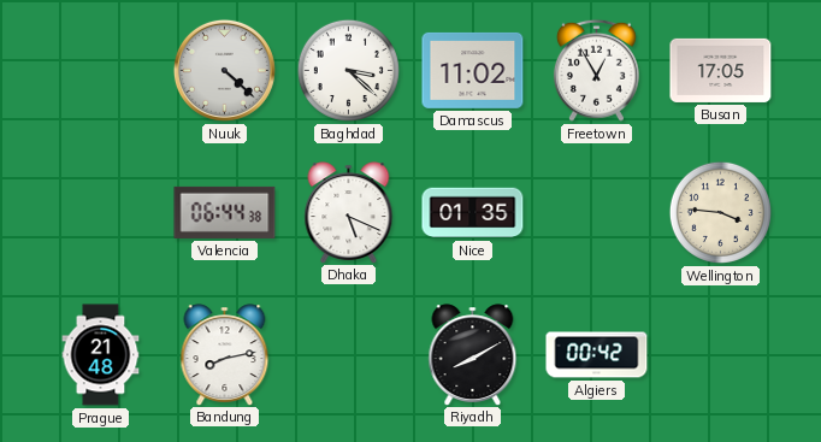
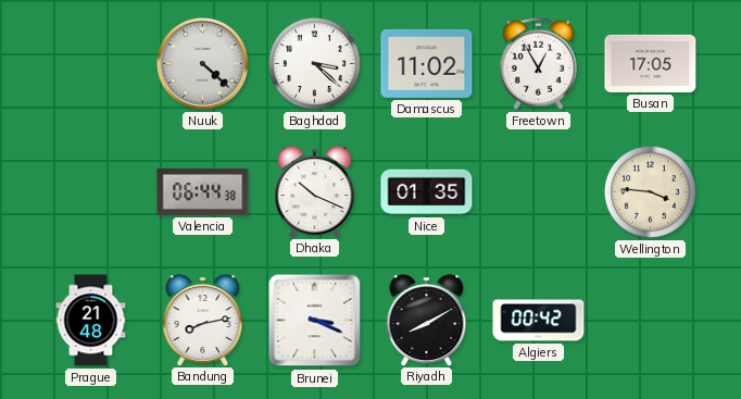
Dhaka: 5:19 -> 10:19 (315, 191)
Brunei: none -> 3:19 (315, 321)
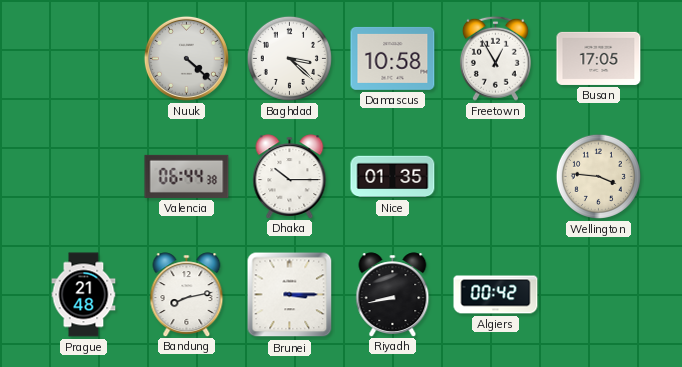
Damascus: 11:02 -> 10:58 (393, 58)
Dhaka: 10:19 -> 10:15 (290, 176)
Brunei: 3:19 -> 3:15 (290, 295)
Riyadh: 8:10 -> 8:43 (393, 294)
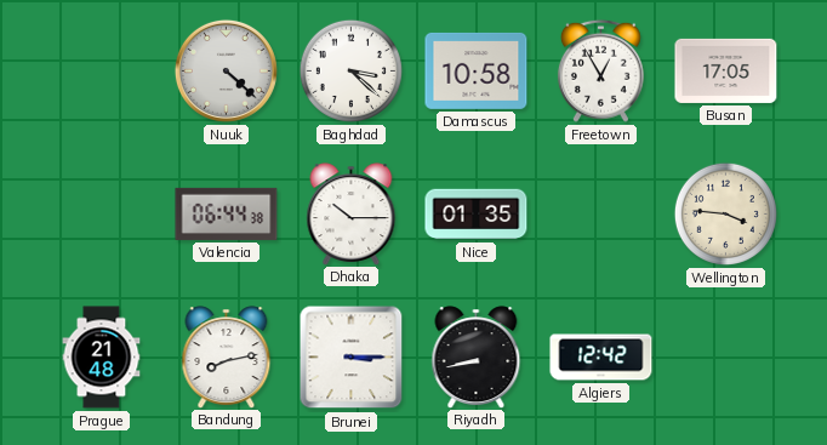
Algiers: 00:42 -> 12:42 (601, 358)
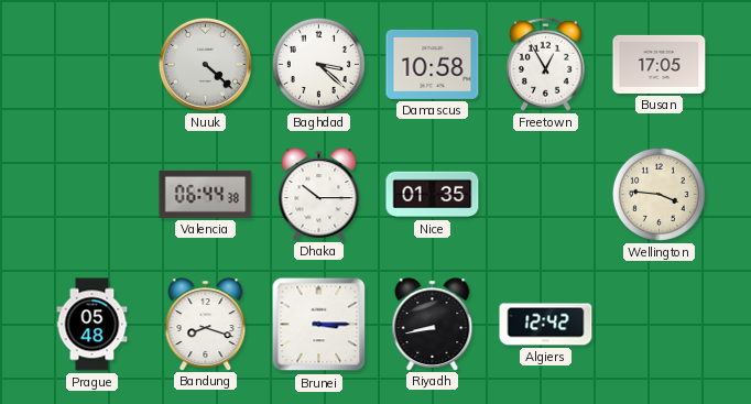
Prague: 21:48 -> 05:48 (92, 325)
Bandung: 8:13 -> 8:18 (206, 324)
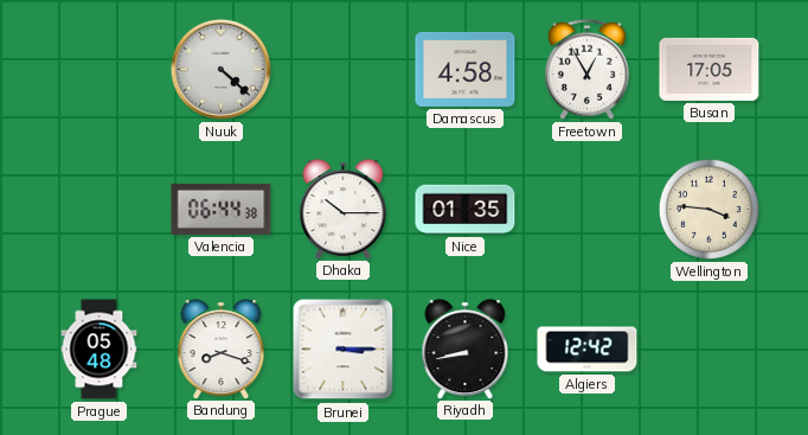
Baghdad: 3:22 -> none (318, 64)
Damascus: 10:58 -> 4:58 (466, 69)
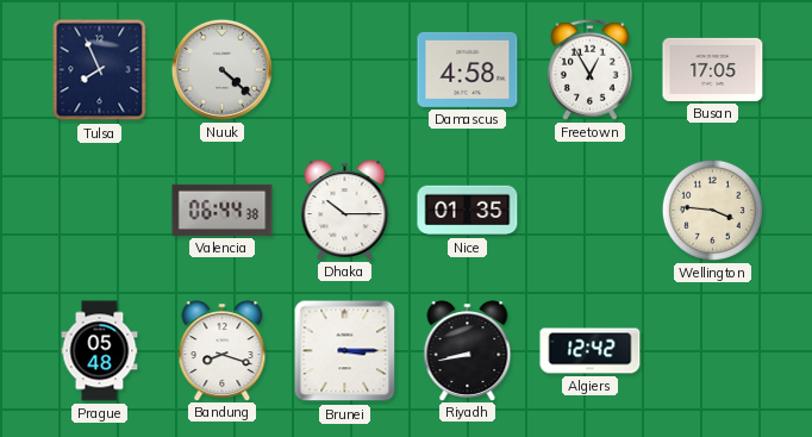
Tulsa: none -> 7:56 (100, 70)
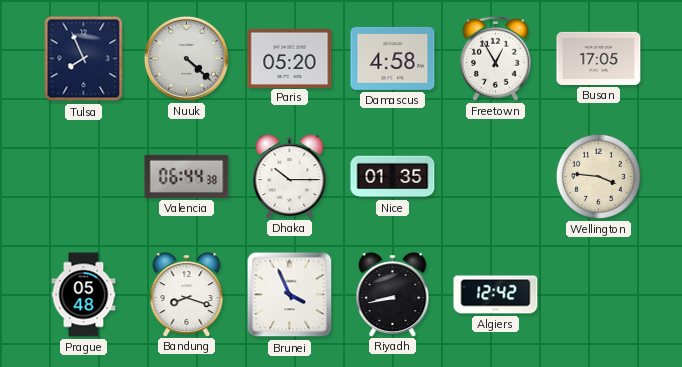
Paris: none -> 05:20 (290, 58)
Brunei: 3:15 -> 3:56 (290, 295)
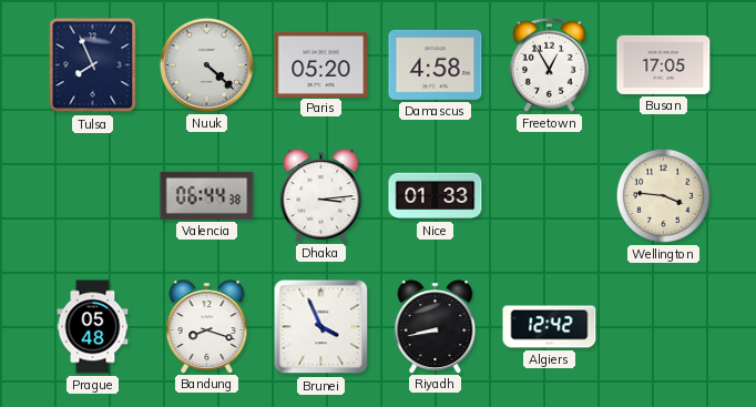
Dhaka: 10:15 -> 3:14 (321, 195)
Nice: 01:35 -> 01:33 (436, 196)
